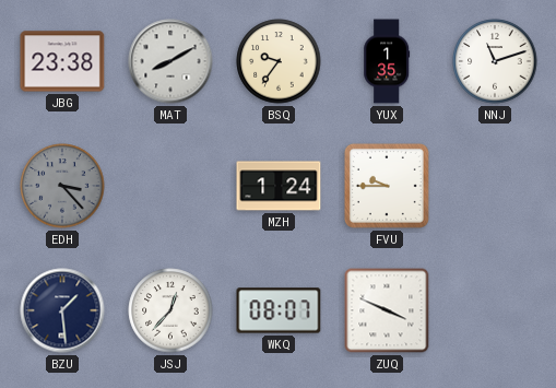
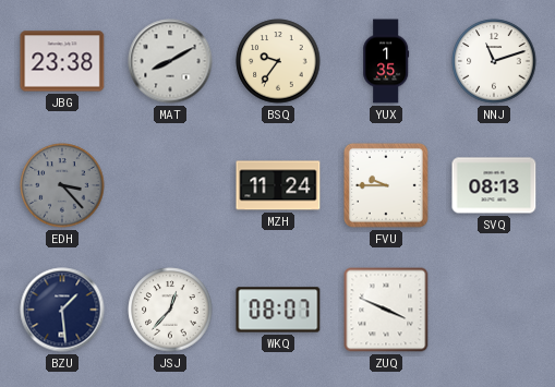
MZH: 1:24 -> 11:24 (278, 185)
SVQ: none -> 08:13 (494, 185)
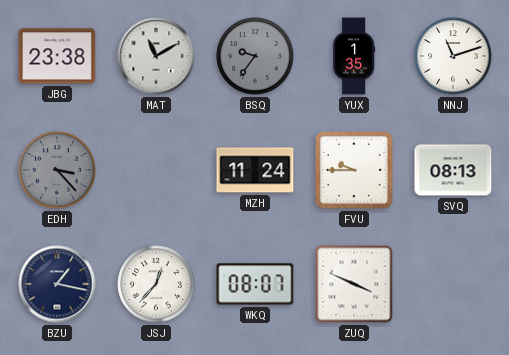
MAT: 8:10 -> 11:10 (156, 56)
BSQ dial: cream -> grey (255, 56)
BZU: 1:29 -> 1:17 (57, 284)
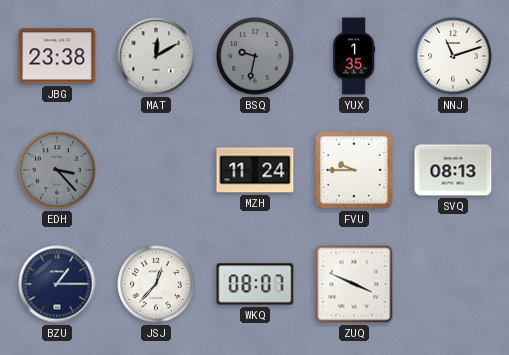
MAT: 11:10 -> 12:10 (156, 56)
BSQ: 9:36 -> 9:32 (255, 56)
BZU: 1:17 -> 1:15 (57, 284)
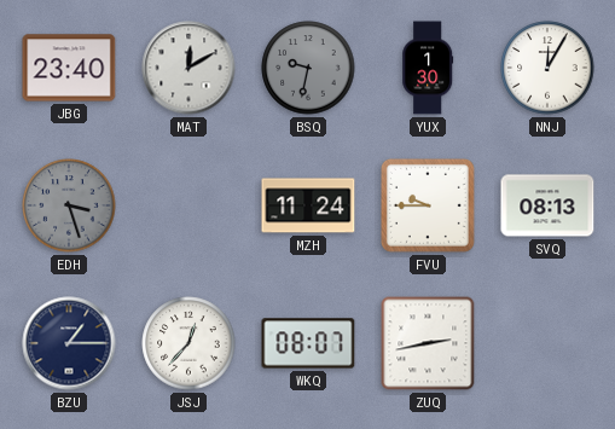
JBG: 23:38 -> 23:40 (69, 68)
YUX: 1:35 -> 1:30 (428, 68)
NNJ: 11:12 -> 12:05 (547, 68)
EDH: 3:23 -> 3:27 (69, 205)
ZUQ: 3:49 -> 2:43 (428, 343)
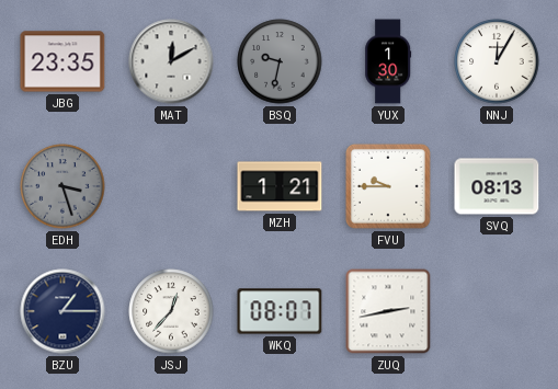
JBG: 23:40 -> 23:35 (62, 61)
MZH: 11:24 -> 1:21 (280, 186)
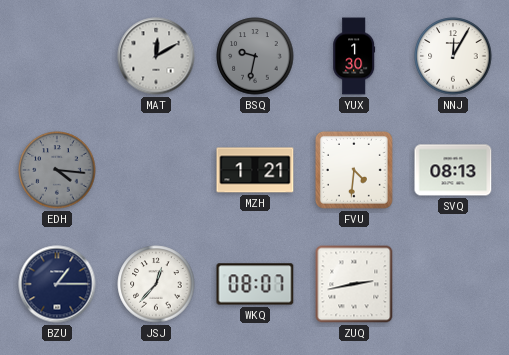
JBG: 23:35 -> none (62, 61)
EDH: 3:27 -> 4:16 (57, 170)
FVU: 9:45 -> 4:31 (354, 170)
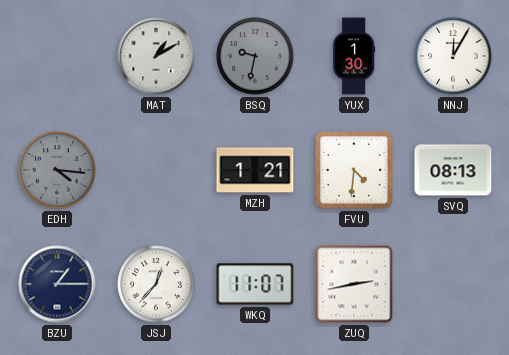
MAT: 12:10 -> 1:10 (156, 56)
WKQ: 08:07 -> 11:07 (255, 284)
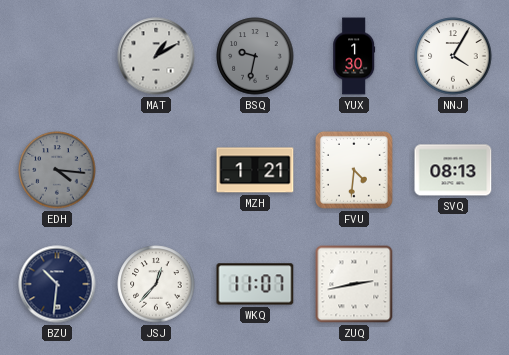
NNJ: 12:05 -> 4:05 (453, 56)
BZU: 1:15 -> 10:31 (57, 284)
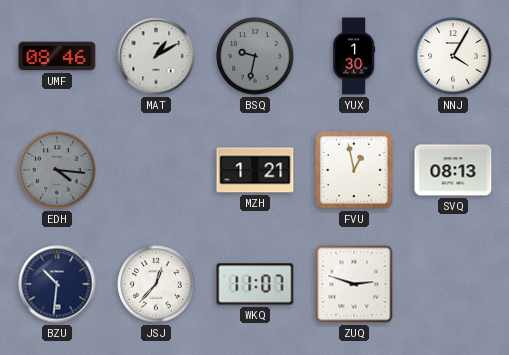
UMF: none -> 08:46 (57, 56)
FVU: 4:31 -> 12:58 (354, 170)
ZUQ: 2:43 -> 2:48 (354, 284)
